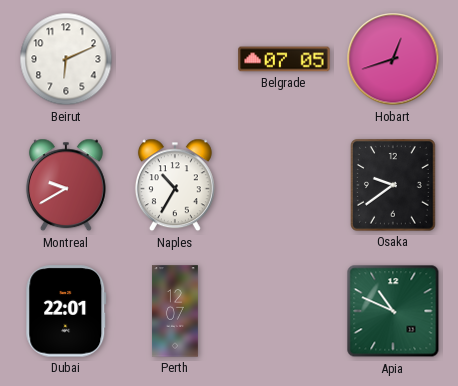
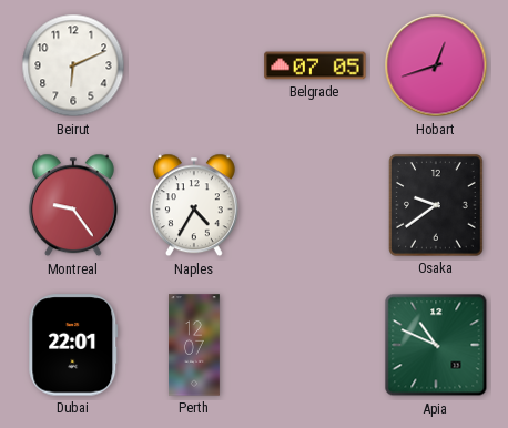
Montreal: 9:40 -> 9:24 (73, 205)
Naples: 10:35 -> 4:35 (194, 205)
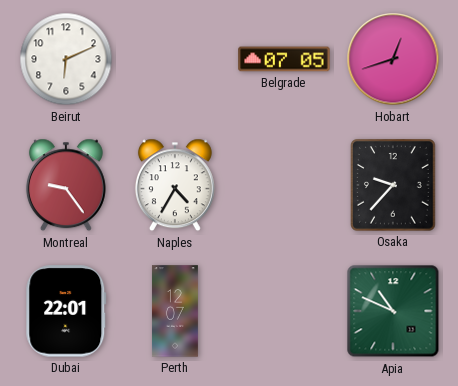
Osaka: 9:39 -> 9:37 (394, 186)
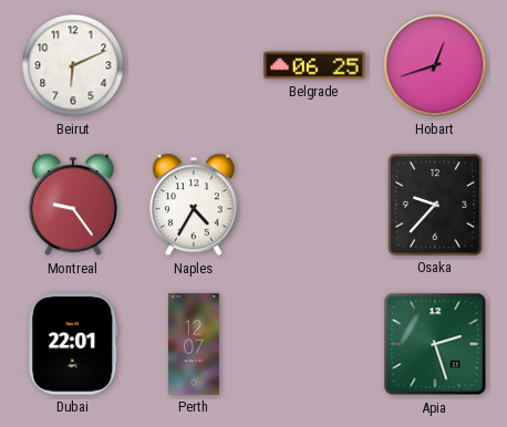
Belgrade: 07:05 -> 06:25 (314, 65)
Apia: 10:49 -> 2:27 (435, 344)
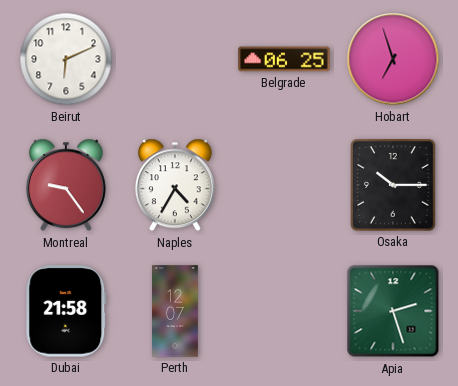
Hobart: 12:42 -> 6:57 (393, 59)
Osaka: 9:37 -> 10:15 (394, 186)
Dubai: 22:01 -> 21:58 (66, 311)
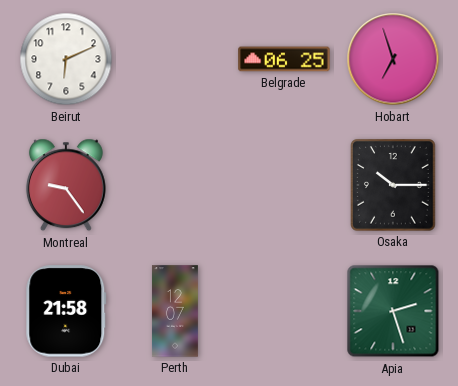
Naples: 4:35 -> none (175, 185)
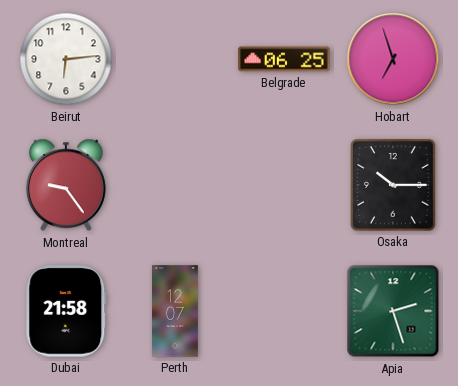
Beirut: 6:11 -> 6:14 (66, 59)
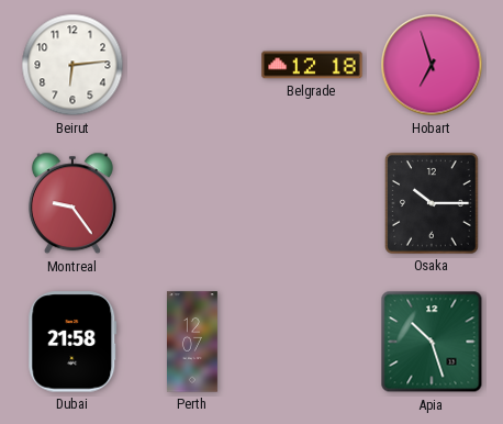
Belgrade: 06:25 -> 12:18 (312, 65)
Apia: 2:27 -> 10:27 (432, 342)
